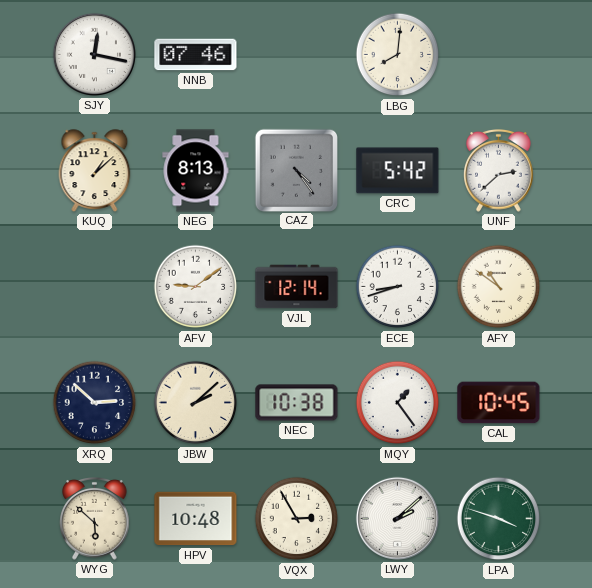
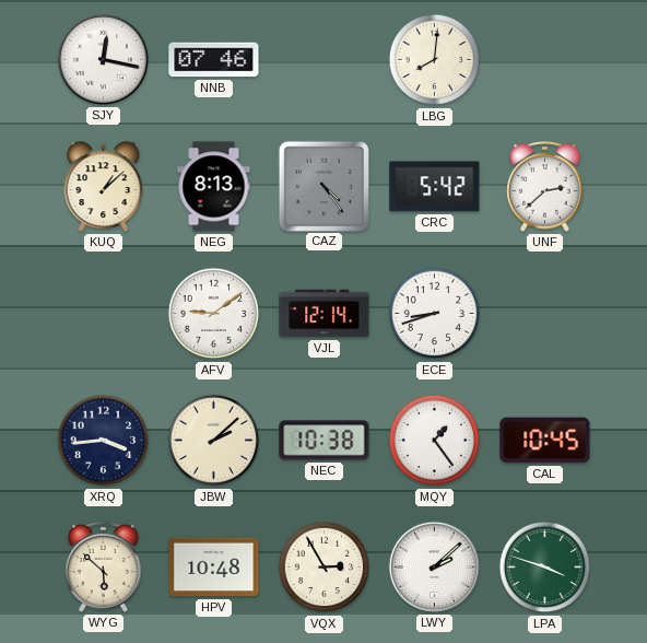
AFY: 10:51 -> none (499, 287)
XRQ: 2:52 -> 3:44 (104, 441)
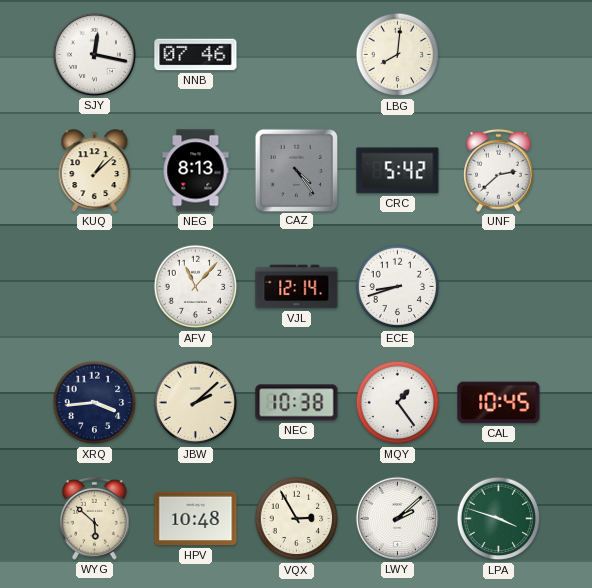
AFV: 9:09 -> 11:07 (196, 287)
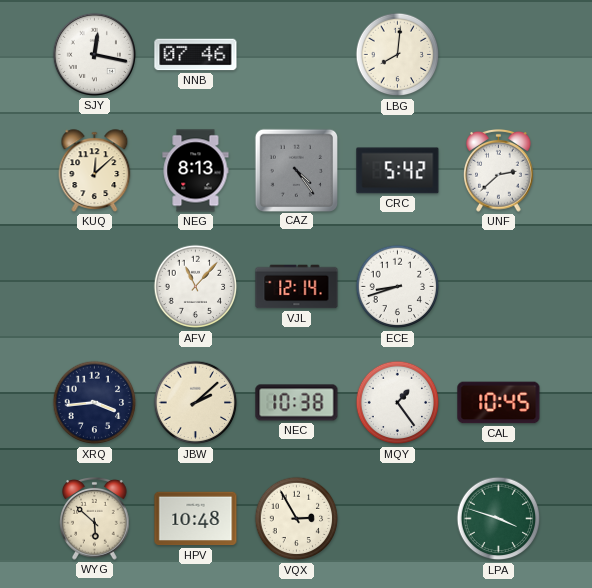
KUQ: 1:08 -> 12:08 (95, 171)
LWY: 2:08 -> none (397, 518)
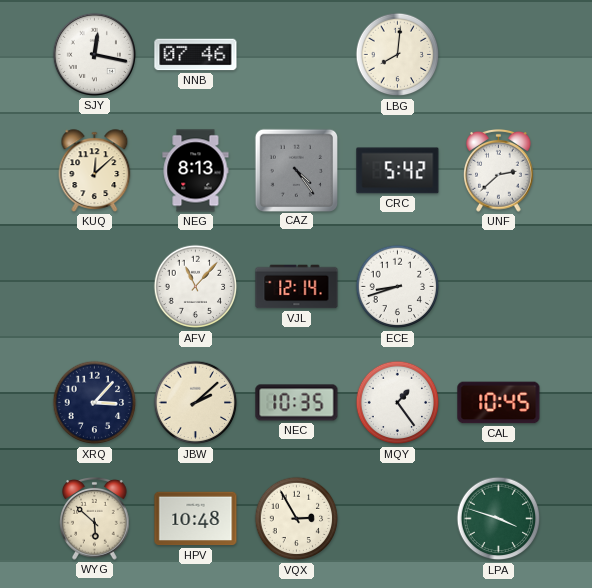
XRQ: 3:44 -> 3:07 (95, 403)
NEC: 10:38 -> 10:35 (297, 403)
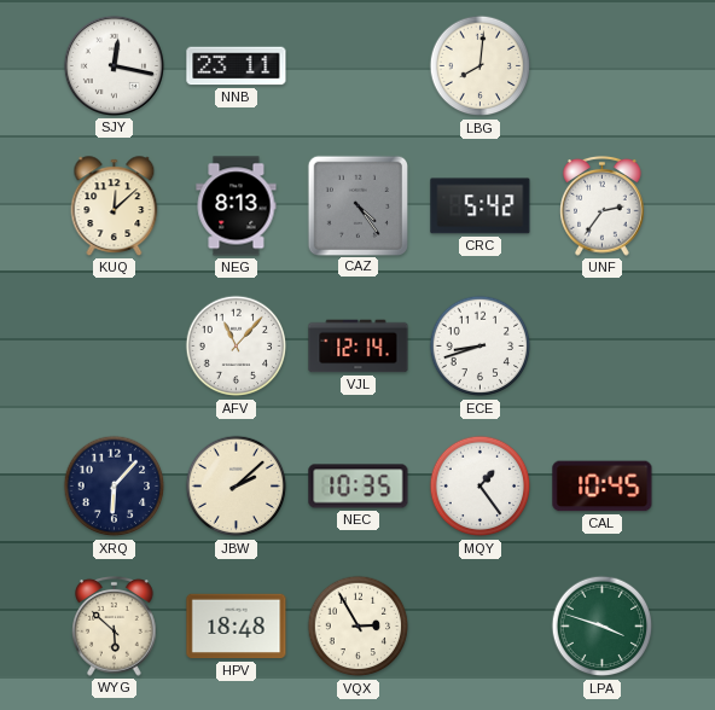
NNB: 07:46 -> 23:11 (237, 66)
UNF: 2:38 -> 2:36 (603, 206)
XRQ: 3:07 -> 6:07 (115, 487)
HPV: 10:48 -> 18:48 (237, 627)
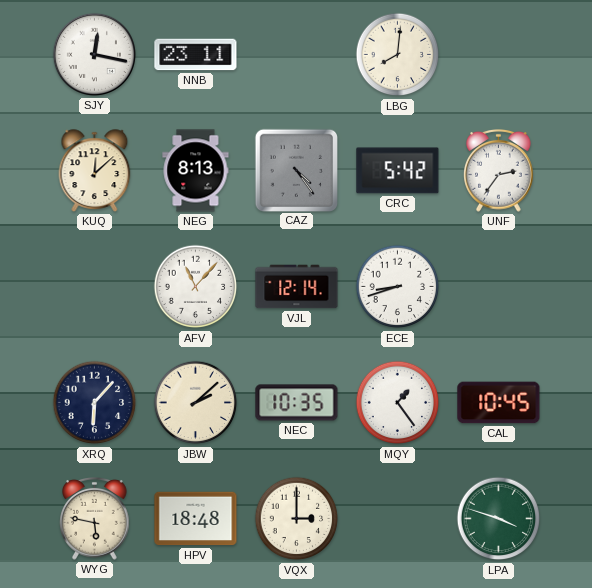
WYG: 5:52 -> 5:47 (95, 519)
VQX: 2:55 -> 3:00 (297, 519)
